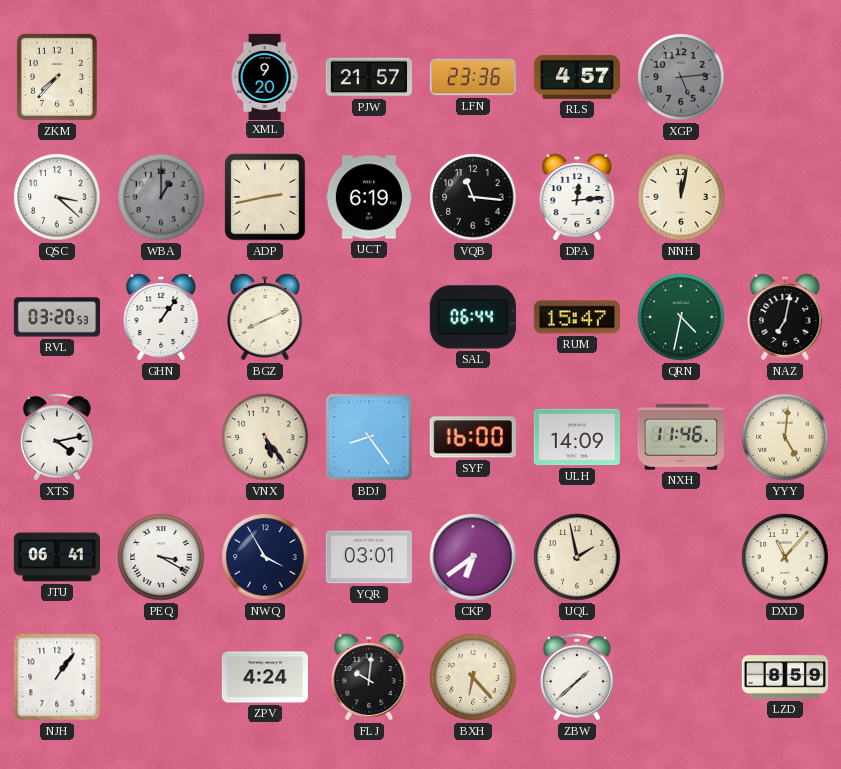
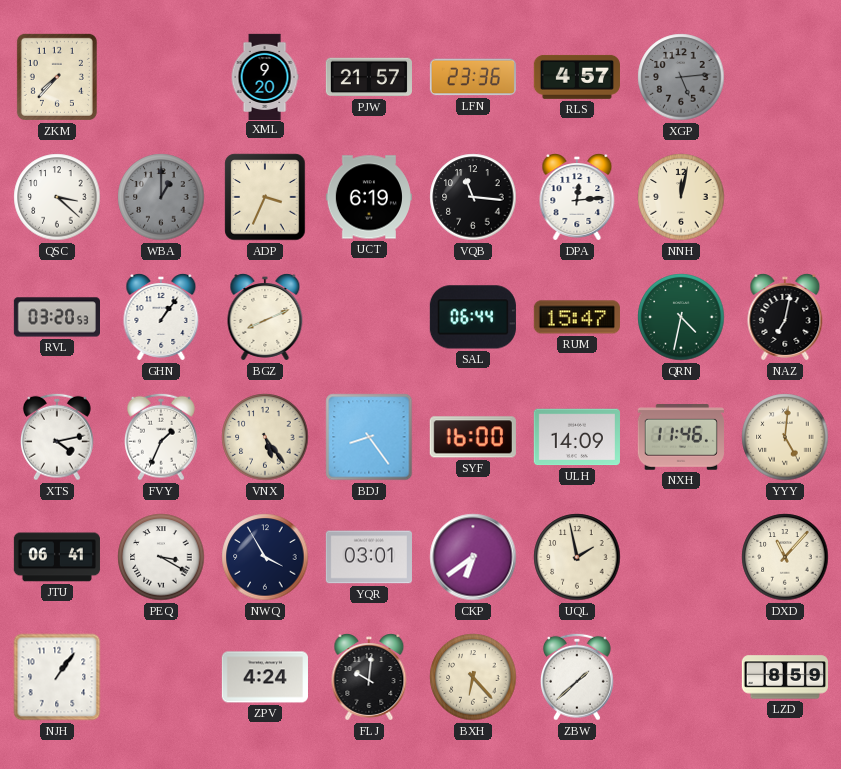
ADP: 2:43 -> 3:34 (265, 197)
FVY: none -> 1:34 (162, 437)
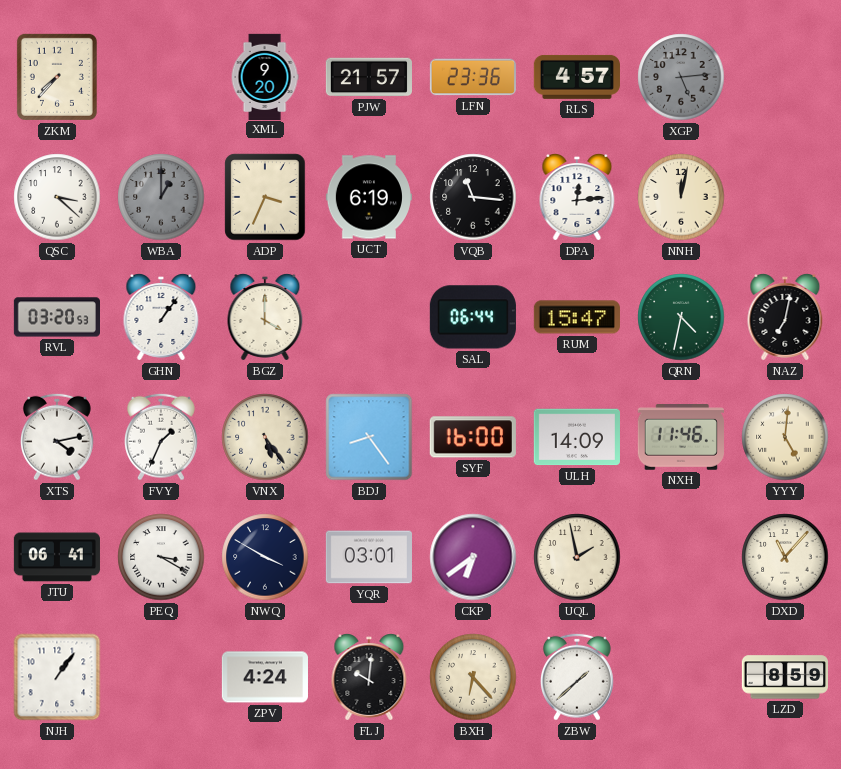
BGZ: 8:11 -> 4:00 (265, 317)
NWQ: 3:55 -> 3:50 (265, 557)
